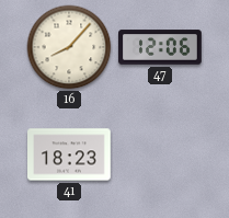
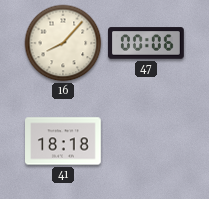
47: 12:06 -> 00:06 (147, 43)
41: 18:23 -> 18:18 (64, 141)
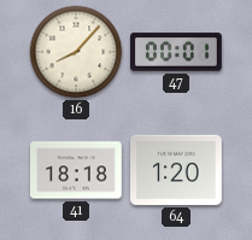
47: 00:06 -> 00:01 (177, 52)
64: none -> 1:20 (177, 170)
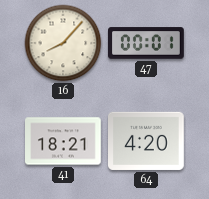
41: 18:18 -> 18:21 (64, 141)
64: 1:20 -> 4:20 (147, 141)
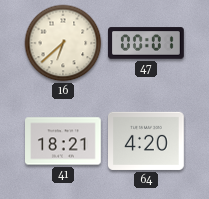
16: 8:07 -> 6:38 (63, 43)
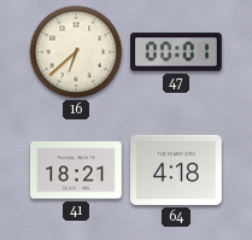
64: 4:20 -> 4:18 (177, 170)
